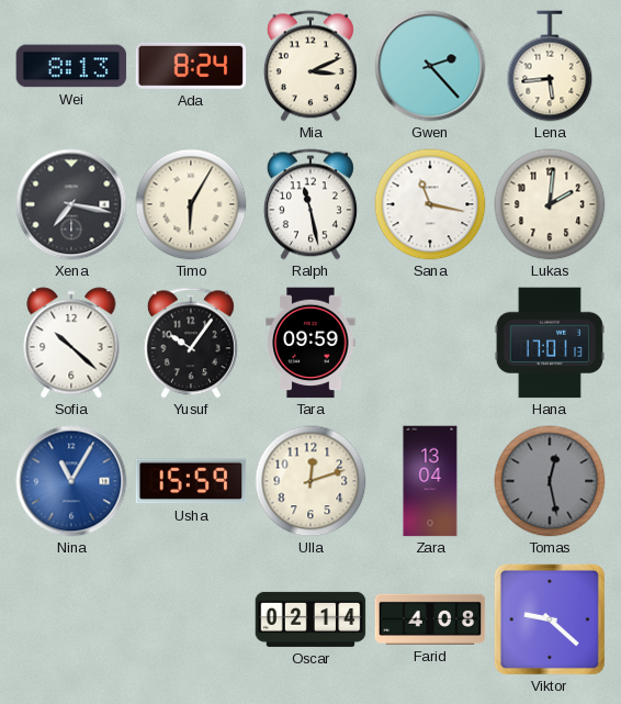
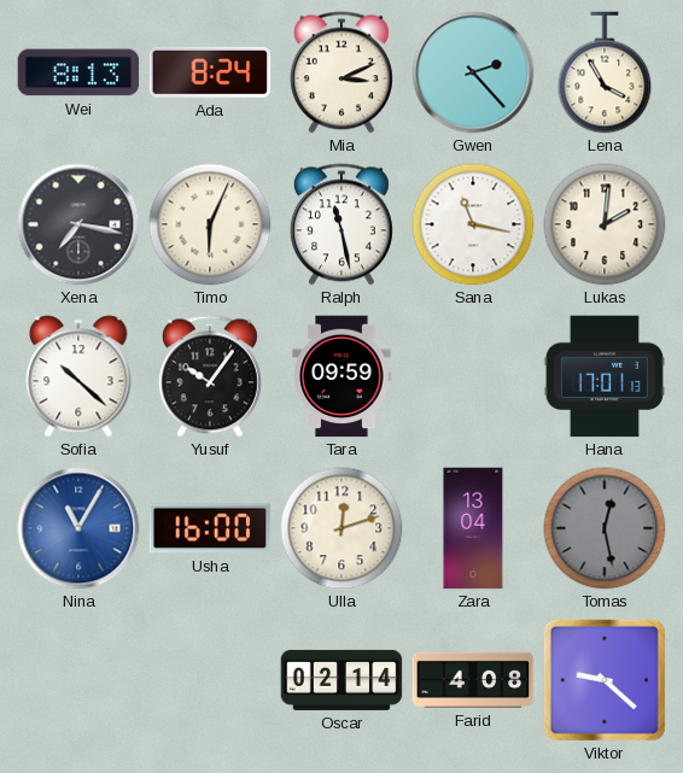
Lena: 5:44 -> 3:55 (605, 72)
Timo: 6:05 -> 6:04 (210, 224)
Usha: 15:59 -> 16:00 (210, 528)
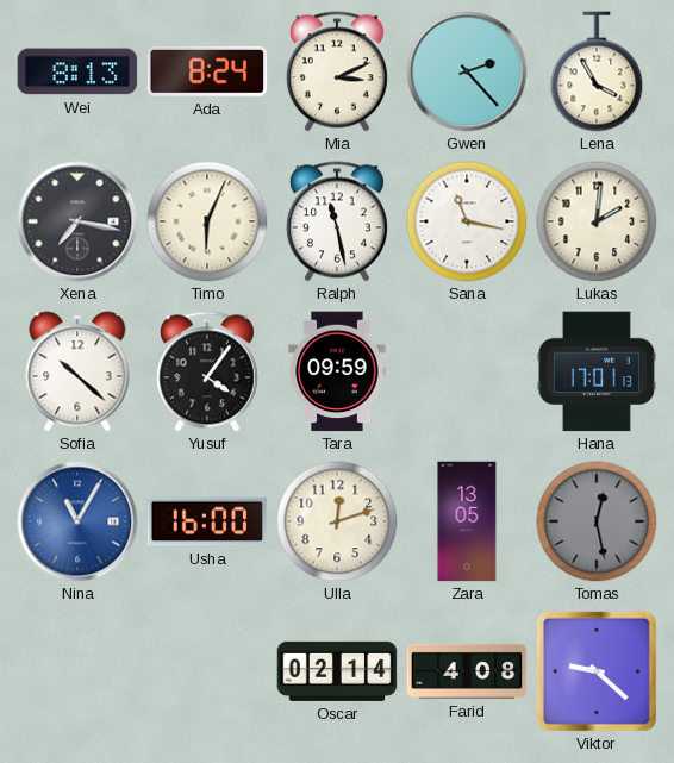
Yusuf: 10:06 -> 4:06 (207, 371)
Zara: 13:04 -> 13:05 (467, 521)
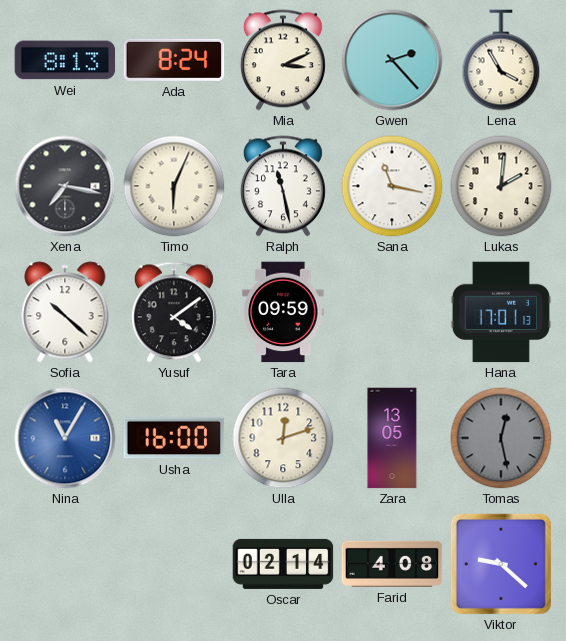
Yusuf: 4:06 -> 4:09 (174, 312)
